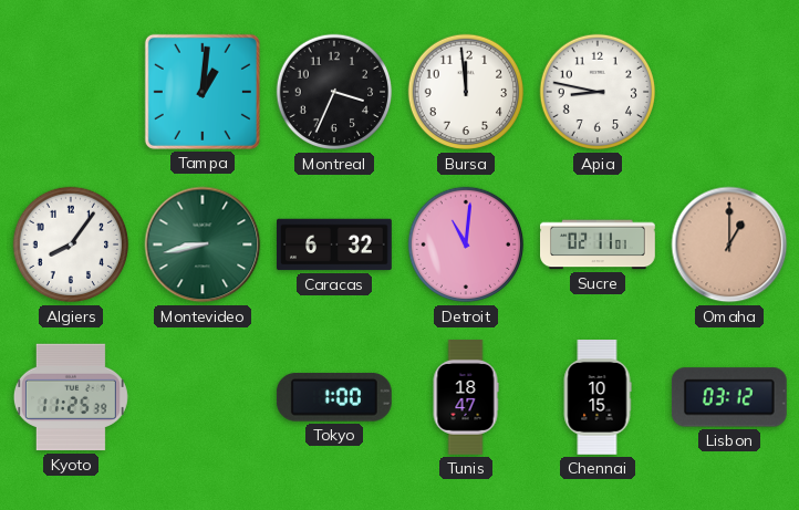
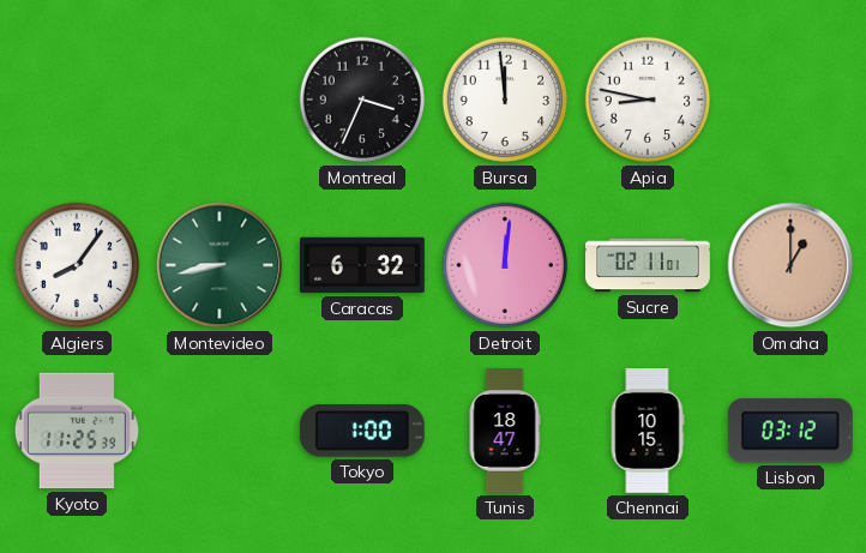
Tampa: 1:01 -> none (203, 92)
Detroit: 11:01 -> 12:01 (505, 265)
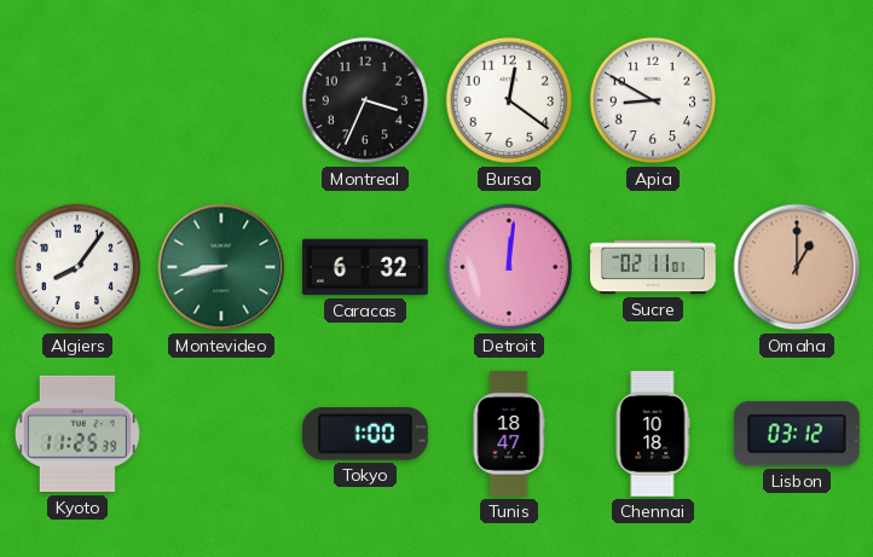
Bursa: 11:59 -> 12:21 (509, 100)
Apia: 8:47 -> 8:50 (653, 100)
Chennai: 10:15 -> 10:18 (653, 435)
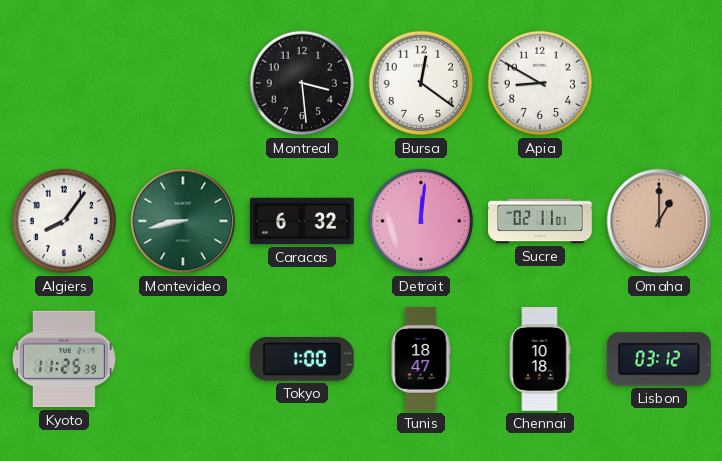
Montreal: 3:34 -> 3:29 (302, 83)
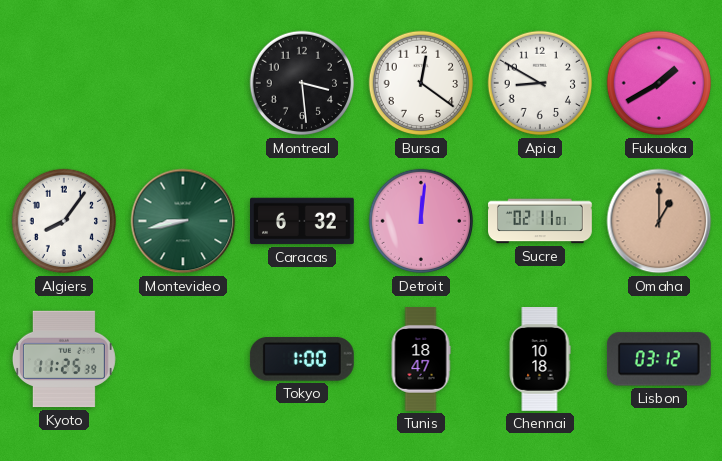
Fukuoka: none -> 1:40 (659, 83)
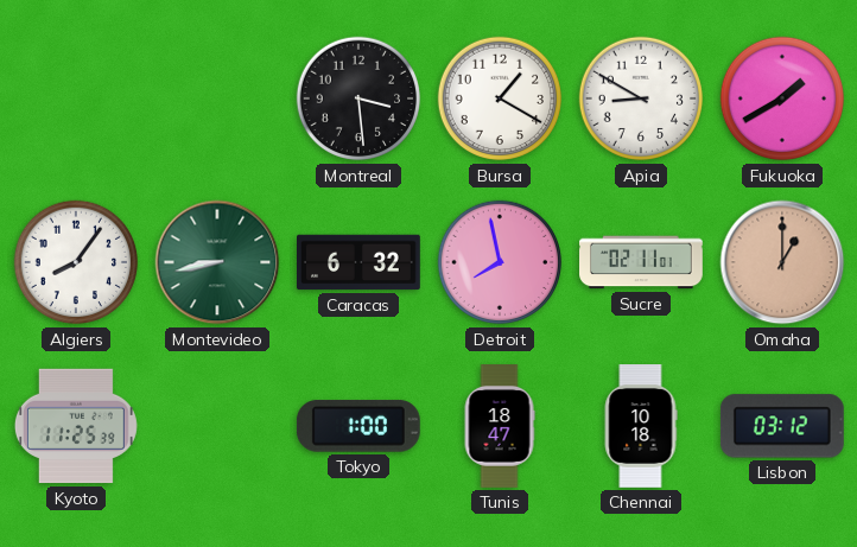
Bursa: 12:21 -> 1:20 (500, 98)
Detroit: 12:01 -> 7:58 (500, 262)
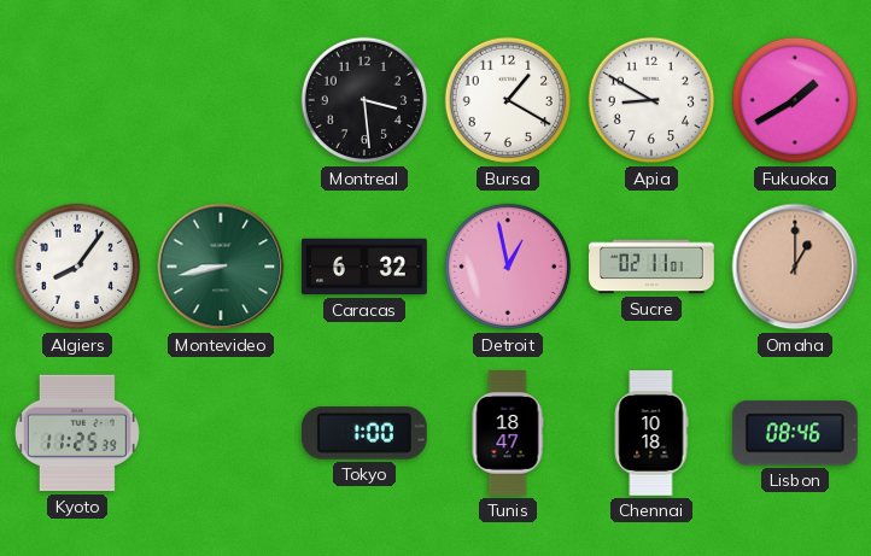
Detroit: 7:58 -> 12:58 (508, 267)
Lisbon: 03:12 -> 08:46 (795, 433)
